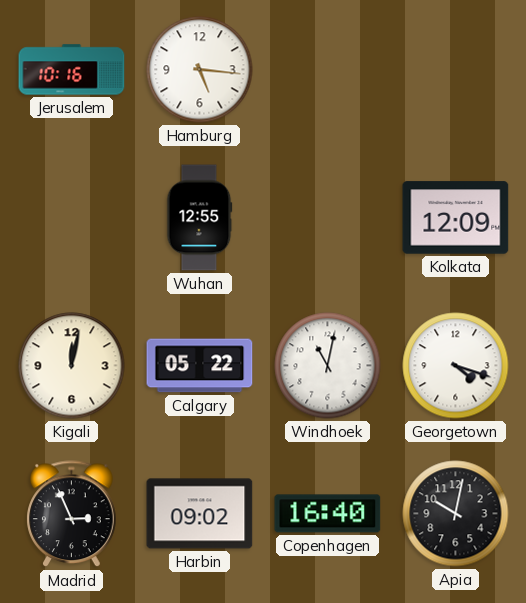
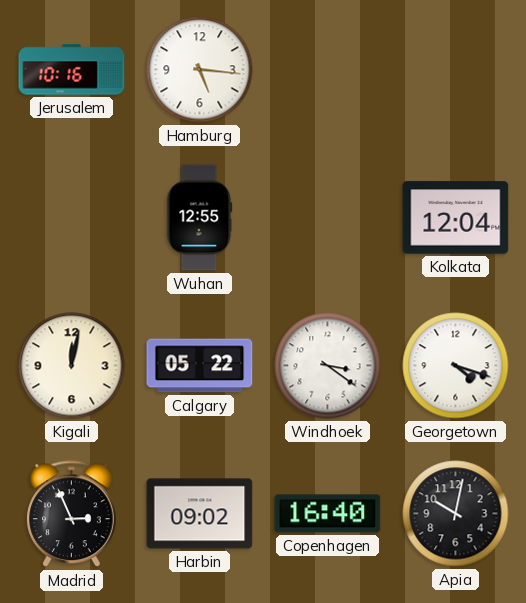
Kolkata: 12:09 -> 12:04 (456, 218)
Windhoek: 11:02 -> 3:21 (328, 366)
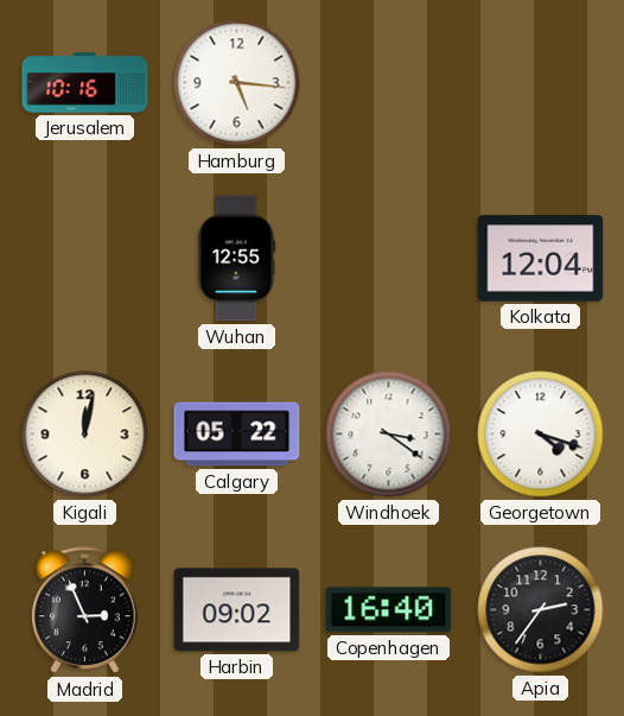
Apia: 10:02 -> 2:36 (541, 610)
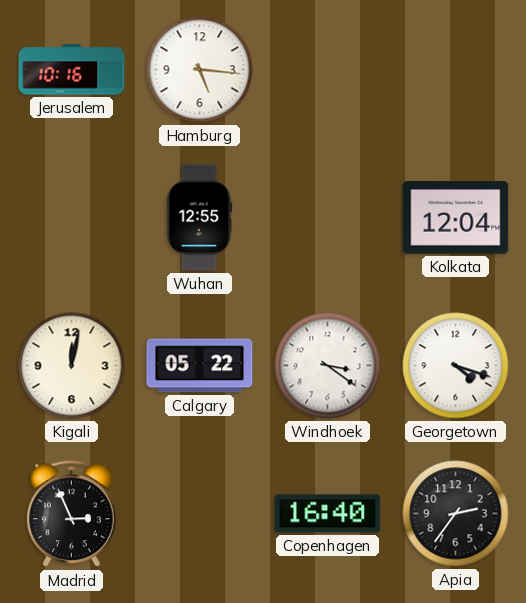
Harbin: 09:02 -> none (237, 610)
